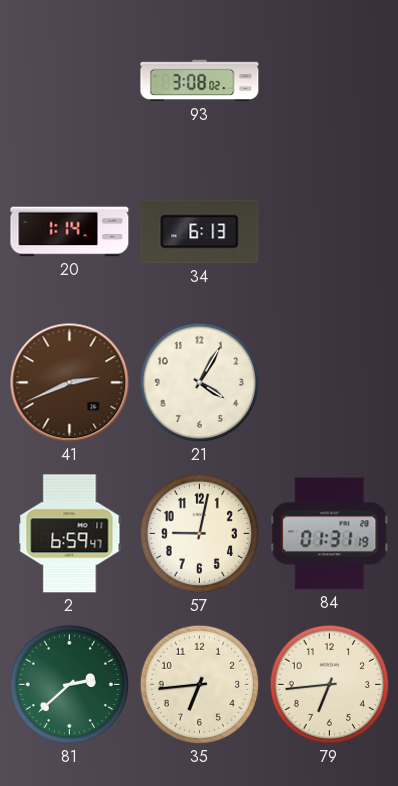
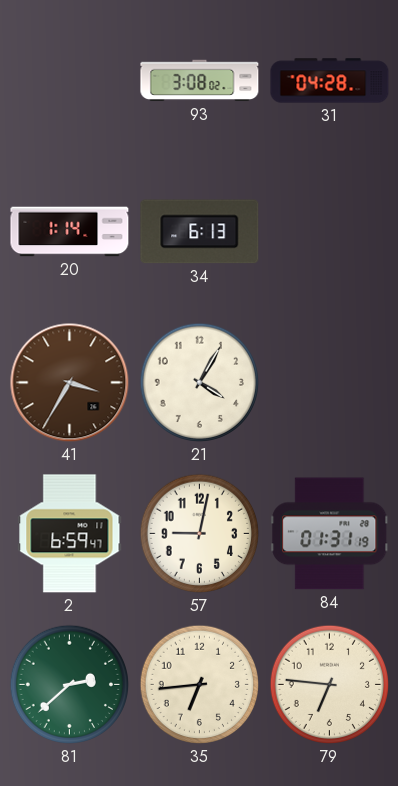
31: none -> 04:28 (330, 81)
41: 2:41 -> 3:35 (70, 383)
79: 6:44 -> 6:46 (330, 685)
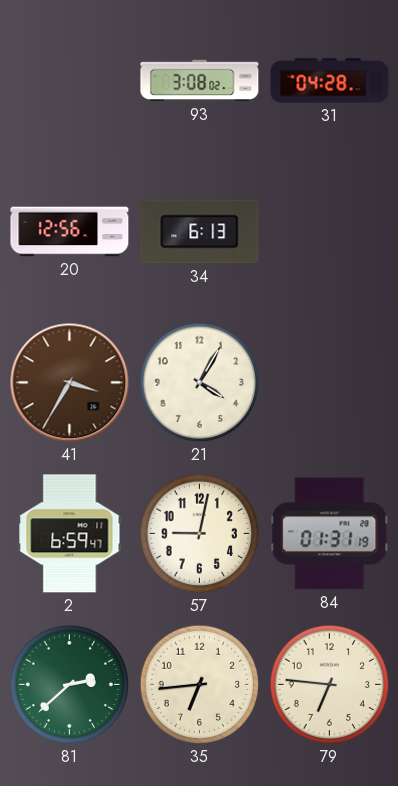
20: 1:14 -> 12:56 (70, 232)
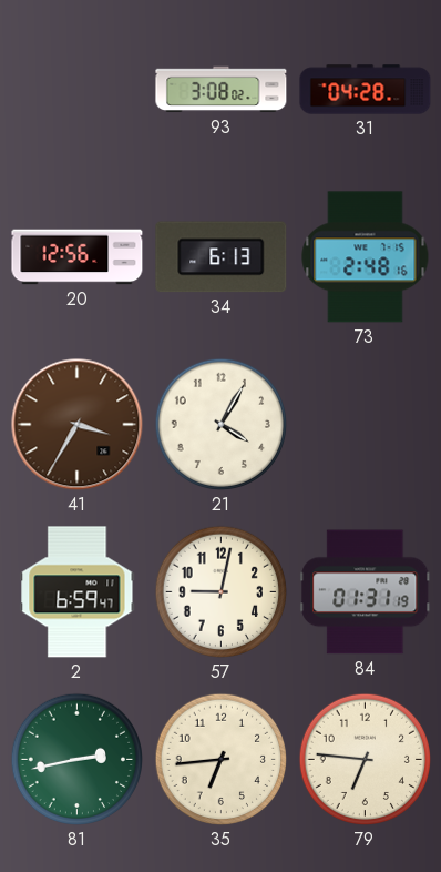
73: none -> 2:48 (366, 257)
81: 2:38 -> 2:43 (78, 760)
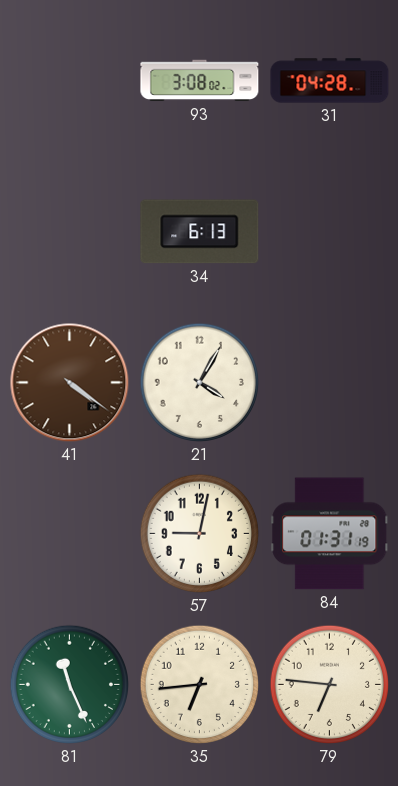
20: 12:56 -> none (78, 257)
73: 2:48 -> none (366, 257)
41: 3:35 -> 4:21 (70, 383)
2: 6:59 -> none (78, 592)
81: 2:43 -> 11:26 (70, 685)
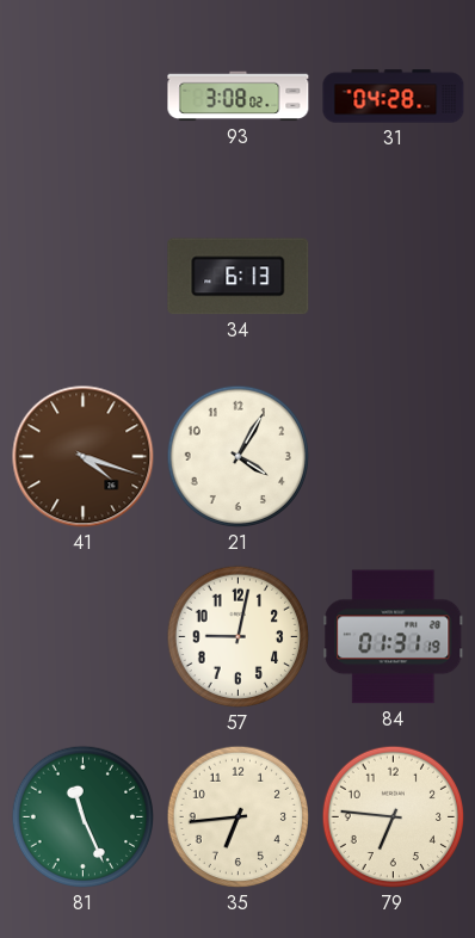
41: 4:21 -> 4:18 (84, 457)
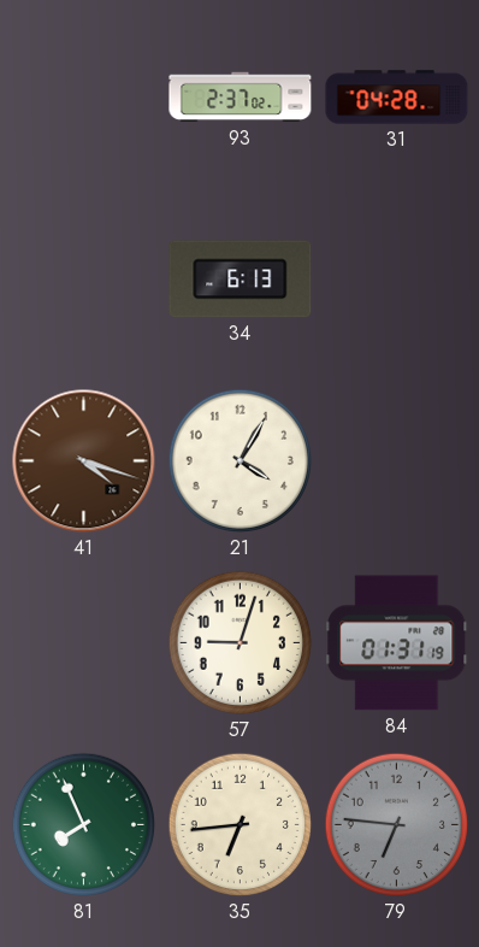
93: 3:08 -> 2:37 (241, 98)
57: 9:02 -> 9:03 (241, 643)
81: 11:26 -> 7:56 (84, 825)
79 dial: cream -> grey (397, 825)
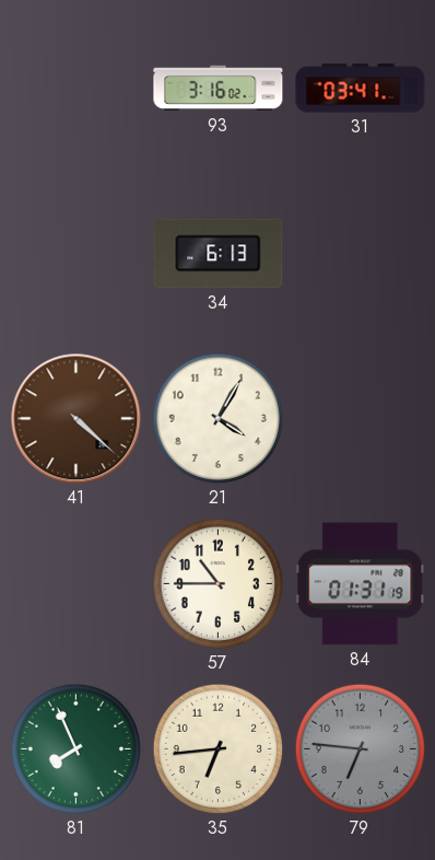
93: 2:37 -> 3:16 (219, 89)
31: 04:28 -> 03:41 (361, 89)
41: 4:18 -> 4:22 (77, 419)
57: 9:03 -> 10:45 (219, 584)
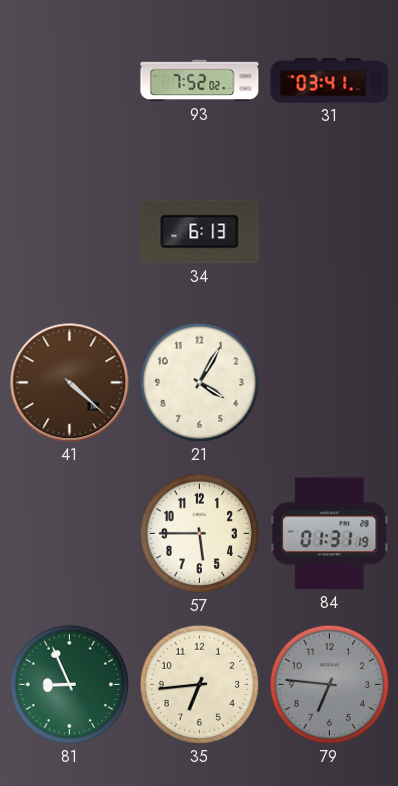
93: 3:16 -> 7:52 (200, 81)
57: 10:45 -> 5:45 (200, 534)
81: 7:56 -> 8:56 (70, 685)
